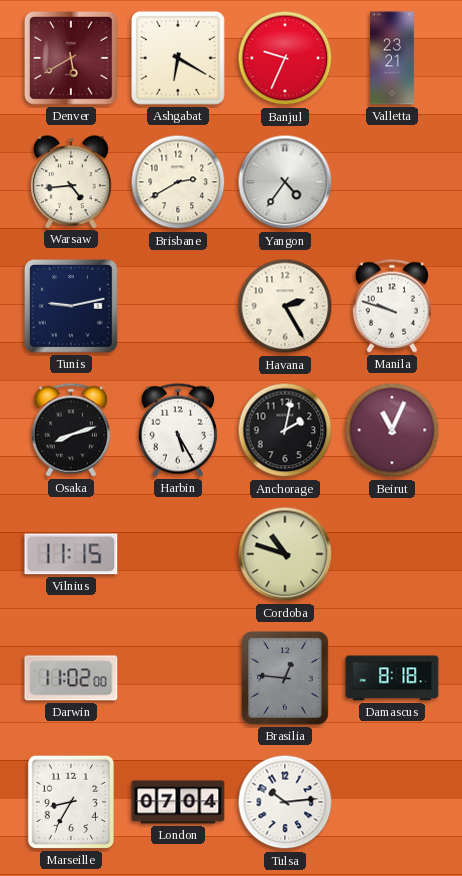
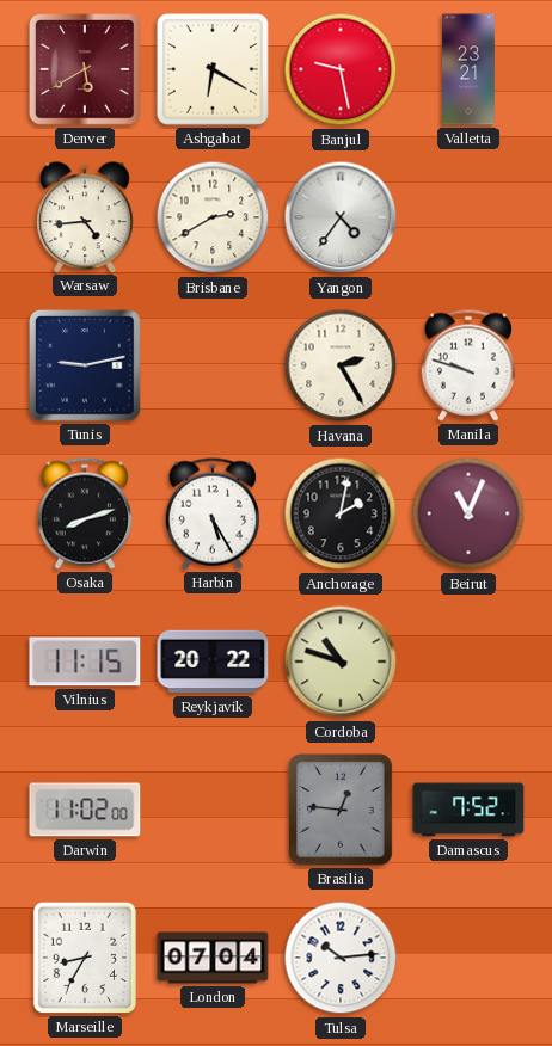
Banjul: 9:34 -> 9:28 (341, 69)
Reykjavik: none -> 20:22 (213, 662)
Damascus: 8:18 -> 7:52 (468, 810)
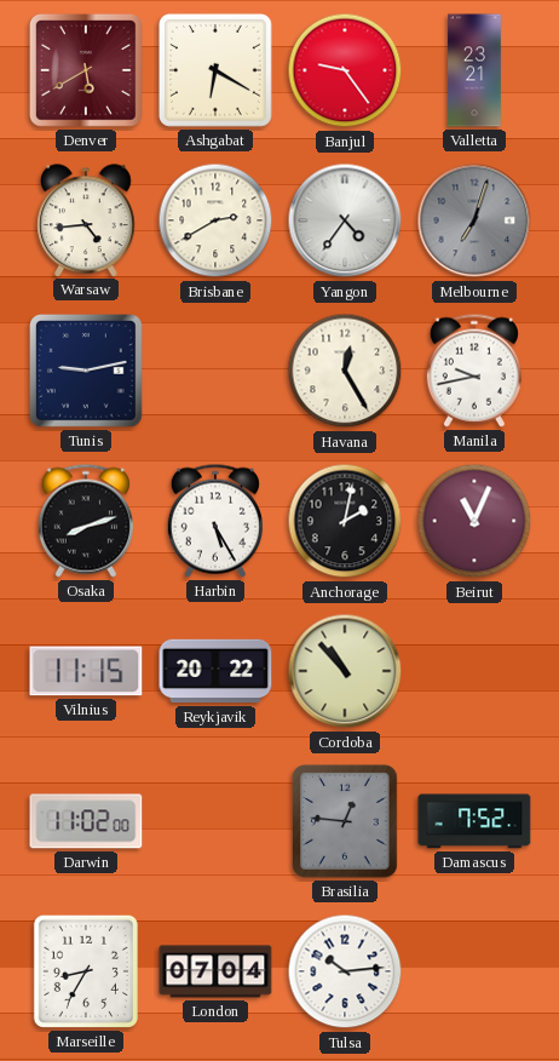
Banjul: 9:28 -> 9:24 (345, 70)
Melbourne: none -> 7:03 (474, 220)
Havana: 2:25 -> 12:25 (345, 371)
Manila: 9:48 -> 9:43 (474, 371)
Cordoba: 10:48 -> 10:53 (345, 671)
